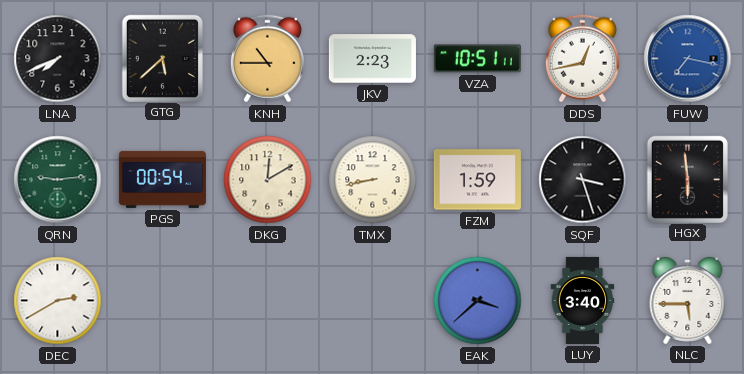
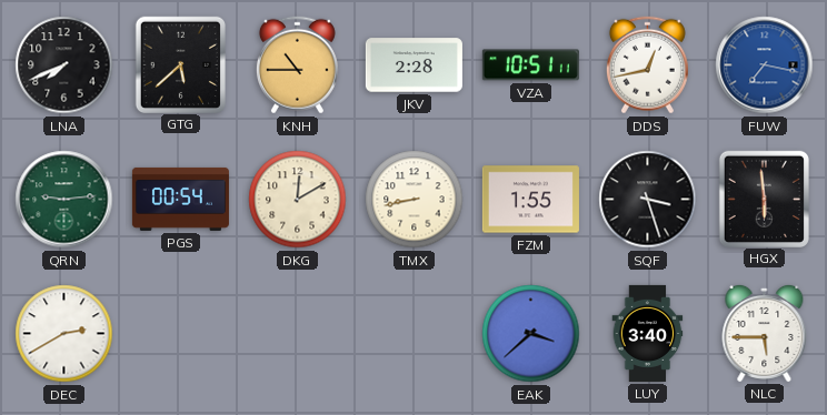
JKV: 2:23 -> 2:28 (413, 65)
FZM: 1:59 -> 1:55 (530, 200)
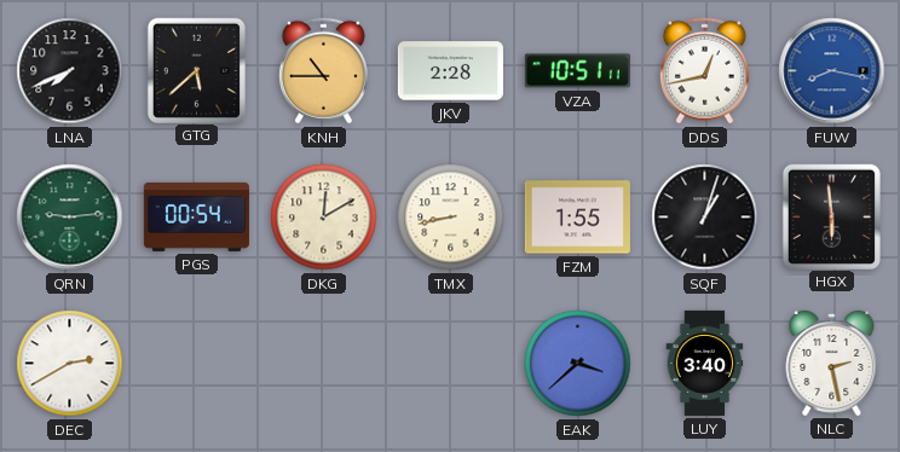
FUW: 7:17 -> 8:17 (832, 71)
SQF: 3:27 -> 1:03 (705, 218)
NLC: 5:45 -> 2:28 (832, 363)
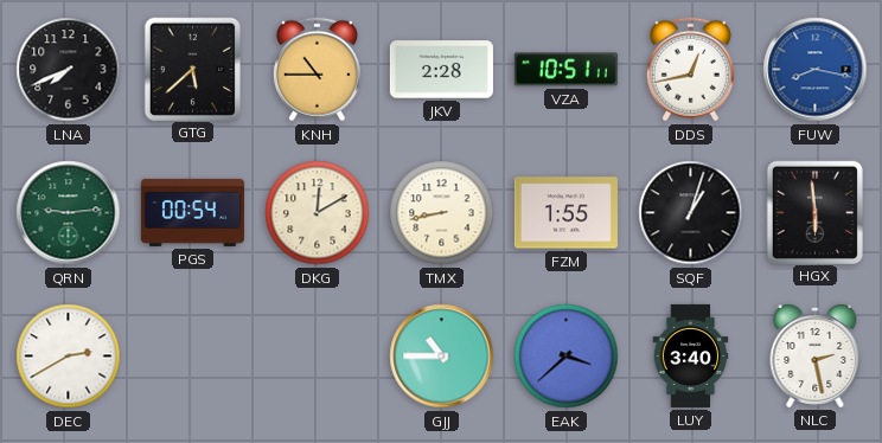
GJJ: none -> 10:45 (442, 357)
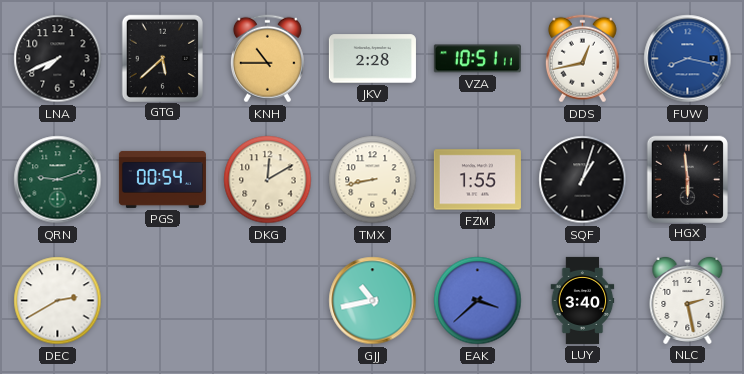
QRN: 9:14 -> 9:12 (58, 180)
GJJ: 10:45 -> 10:43 (373, 301)
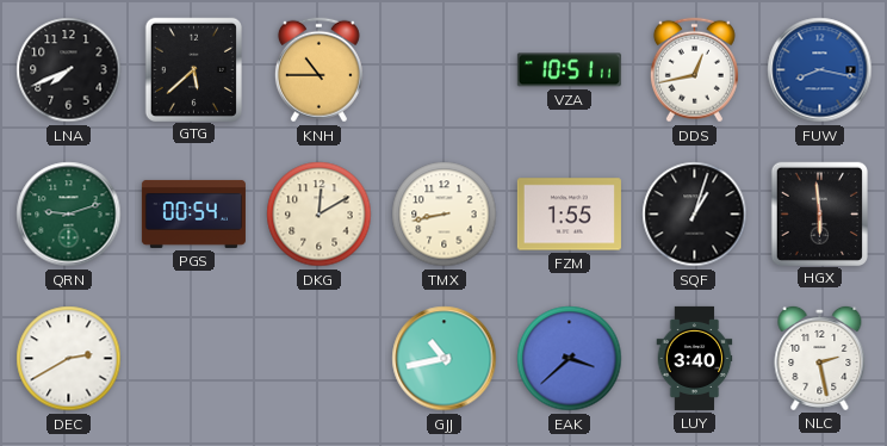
JKV: 2:28 -> none (372, 59)
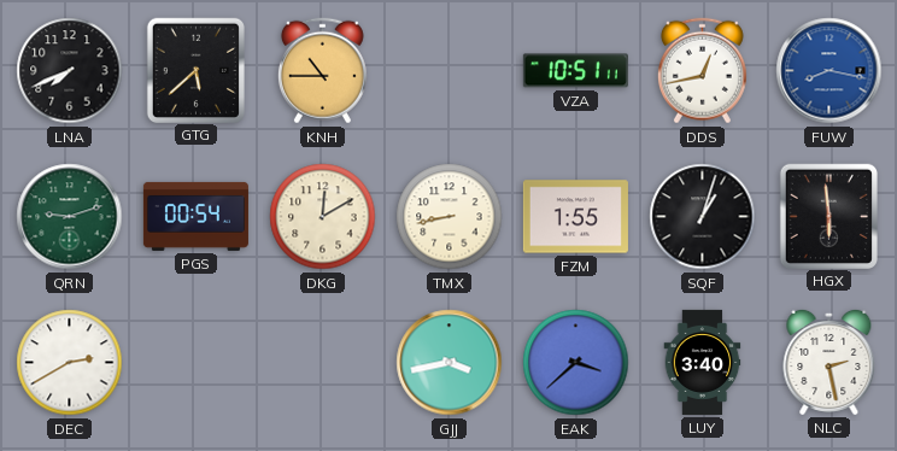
GJJ: 10:43 -> 3:43 (450, 363)
